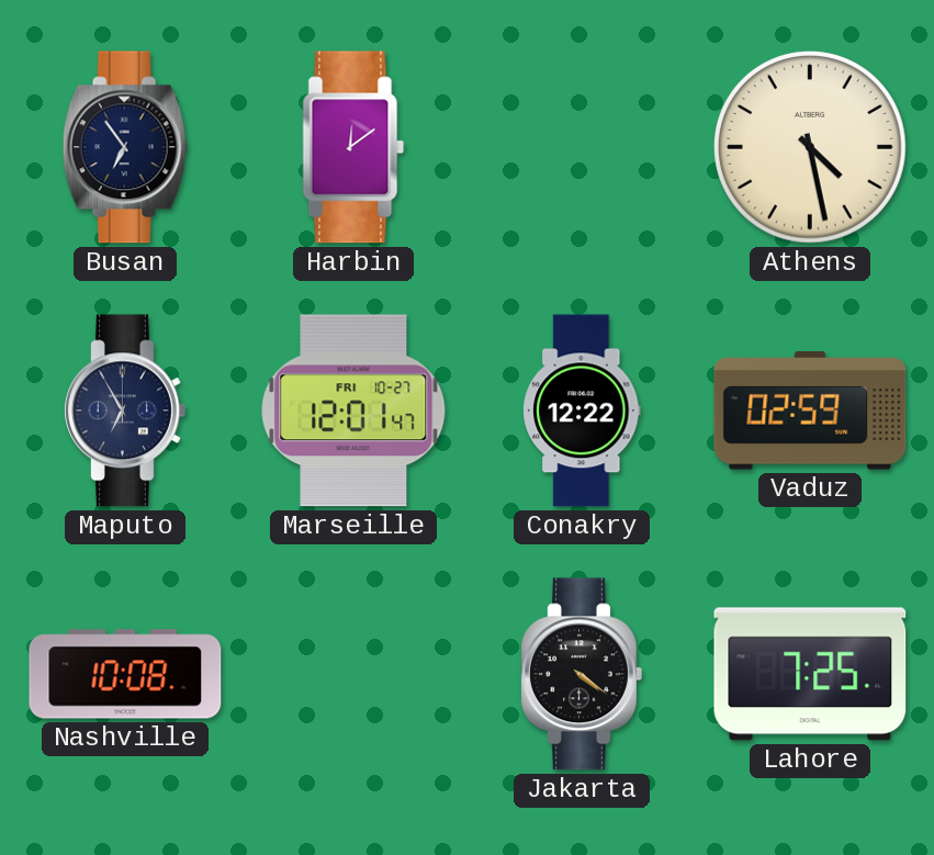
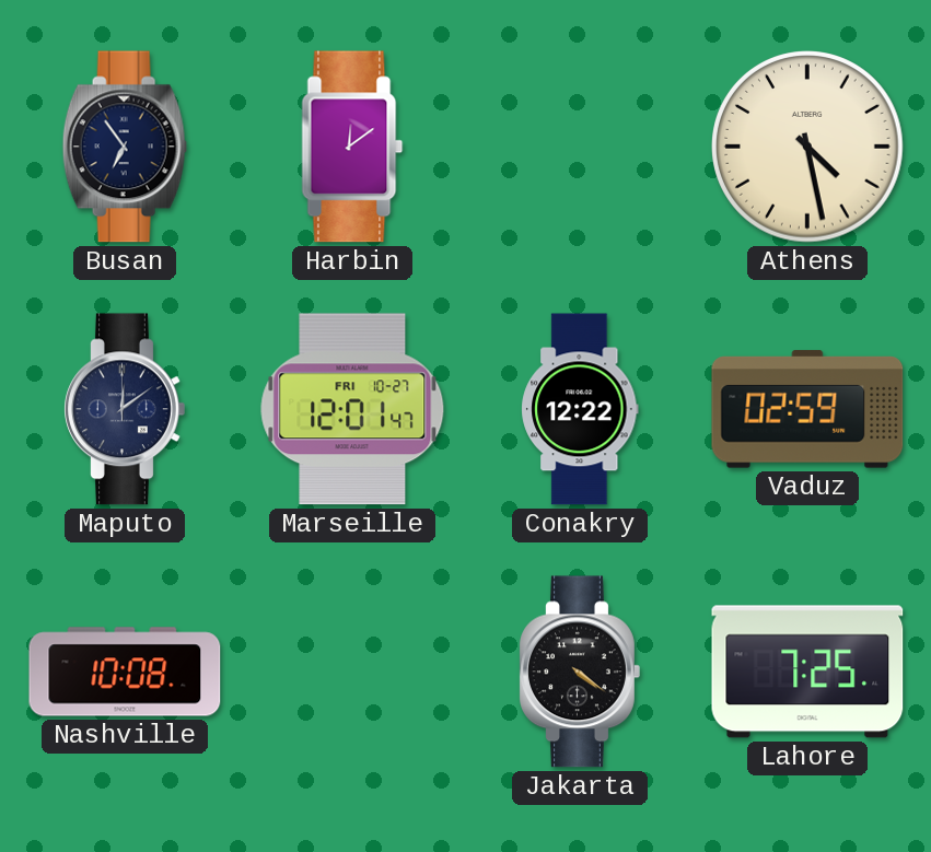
Maputo: 6:55 -> 12:09 (125, 409)
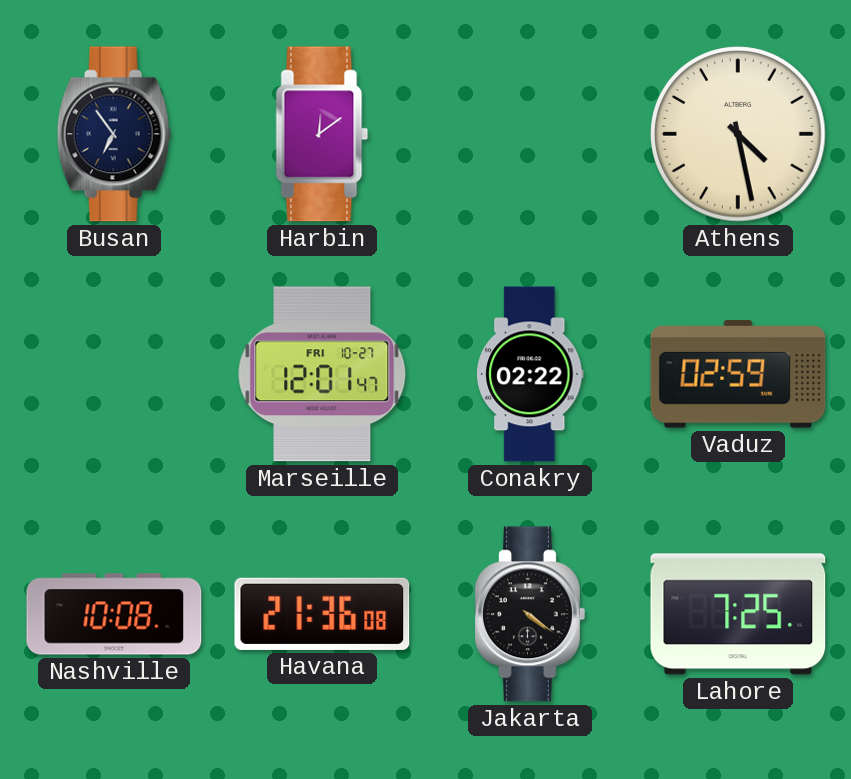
Maputo: 12:09 -> none (125, 409)
Conakry: 12:22 -> 02:22 (530, 374)
Havana: none -> 21:36 (322, 614)
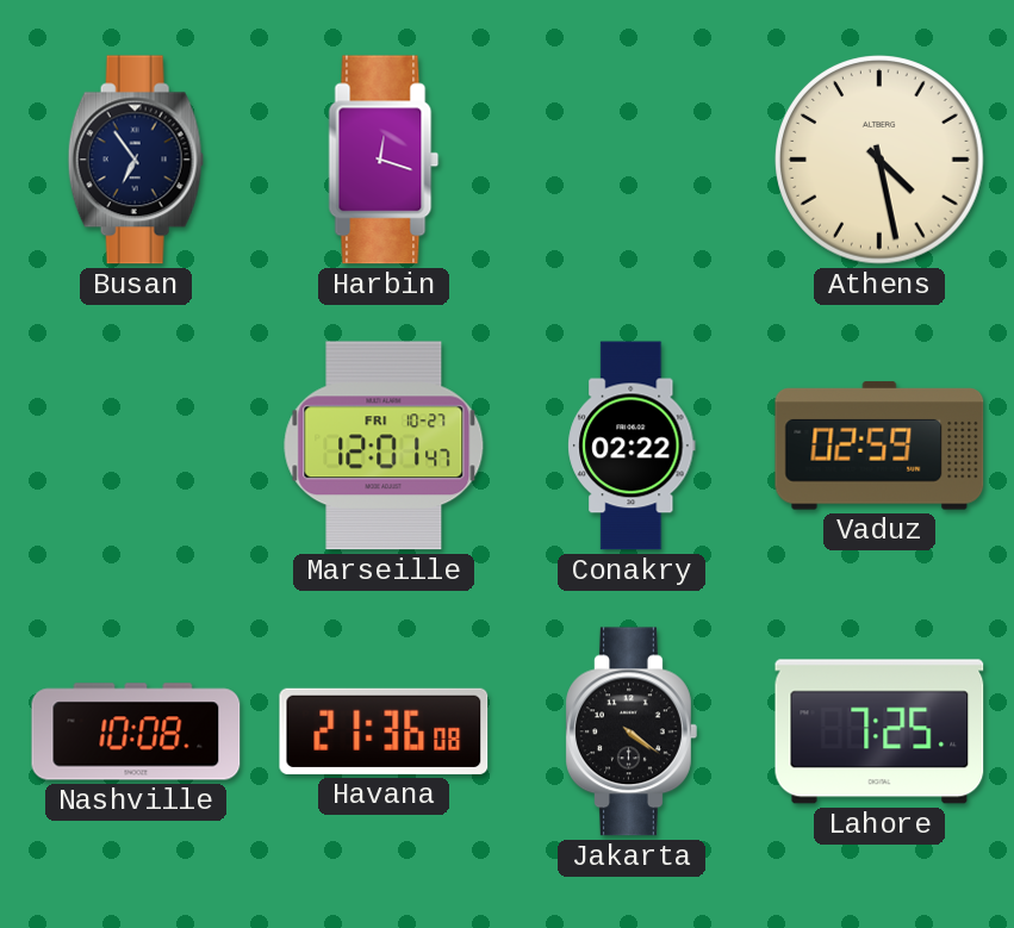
Harbin: 12:09 -> 12:18 (384, 160)
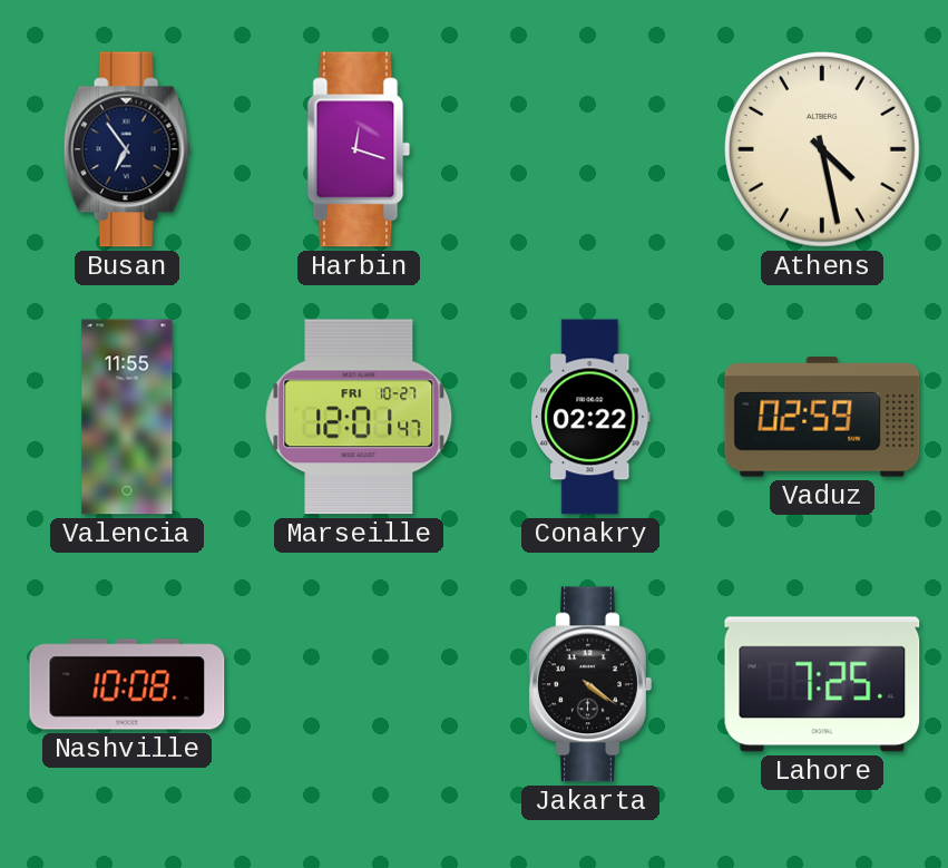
Valencia: none -> 11:55 (127, 417)
Havana: 21:36 -> none (384, 731)
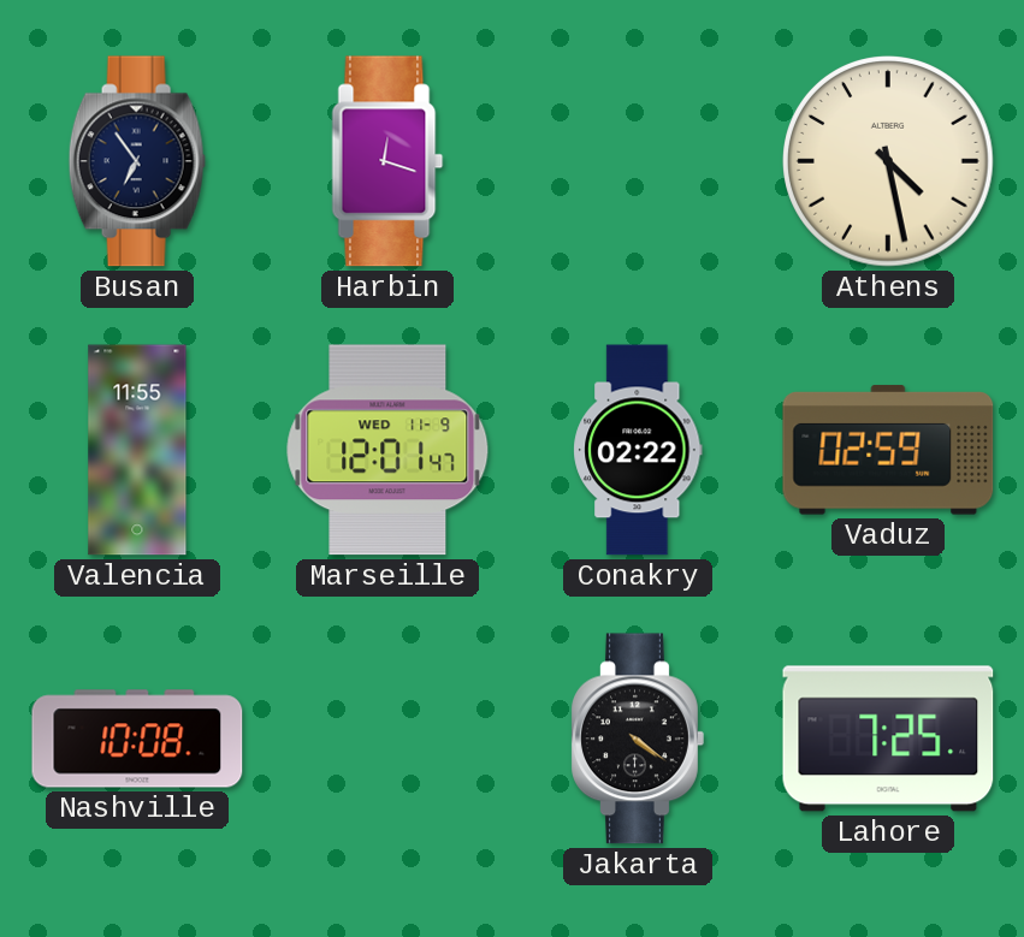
Marseille date: FRI 10-27 -> WED 11-9 (387, 450)
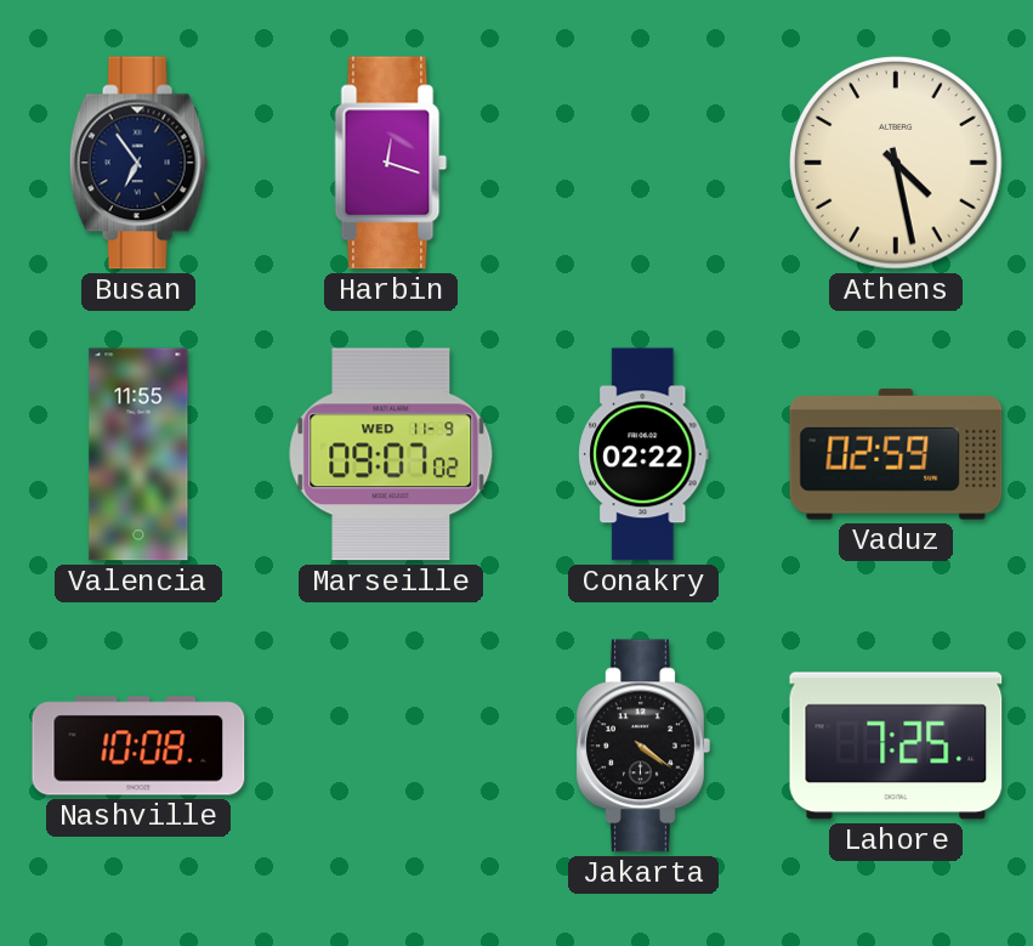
Marseille: 12:01 -> 09:07 (391, 454)
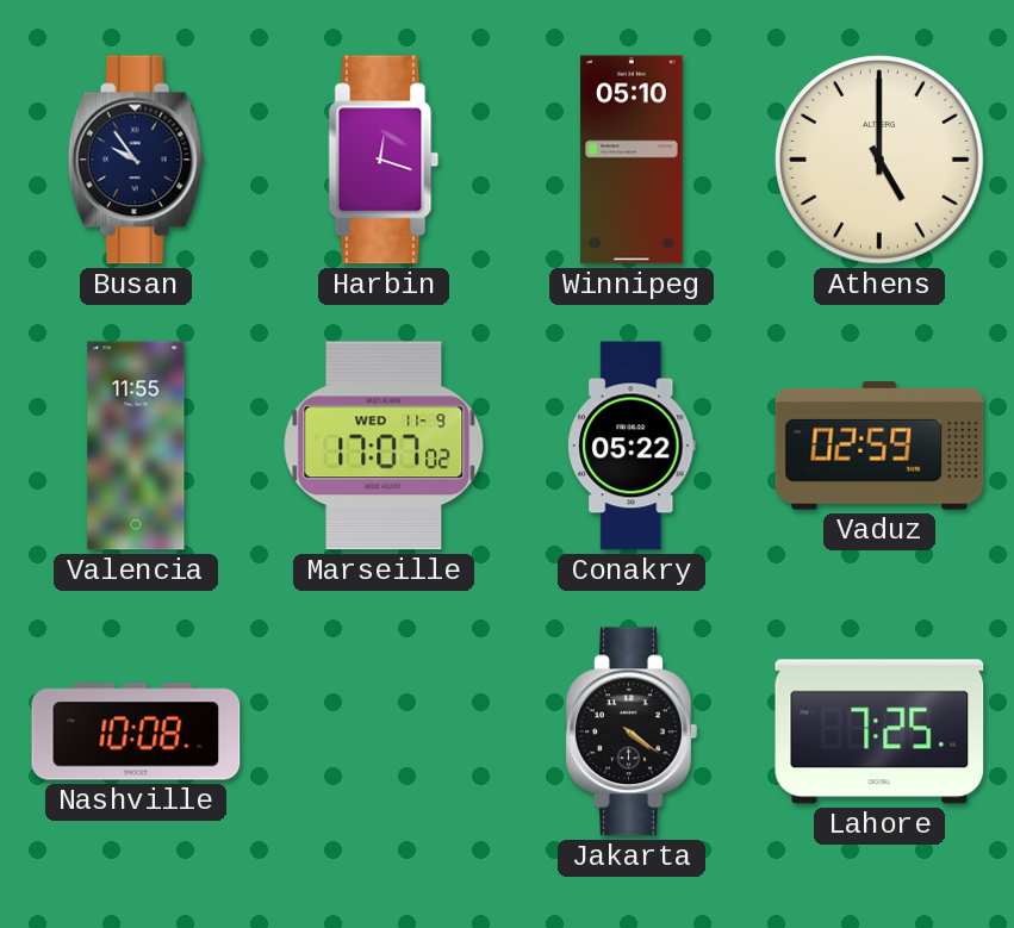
Busan: 6:54 -> 9:54 (136, 160)
Winnipeg: none -> 05:10 (632, 160)
Athens: 4:28 -> 5:00 (879, 160)
Marseille: 09:07 -> 17:07 (384, 446)
Conakry: 02:22 -> 05:22 (632, 446)
